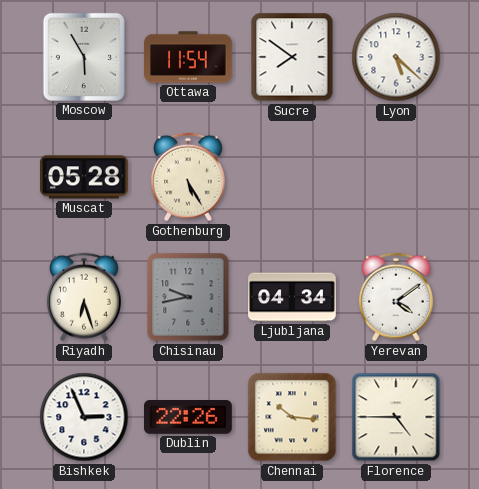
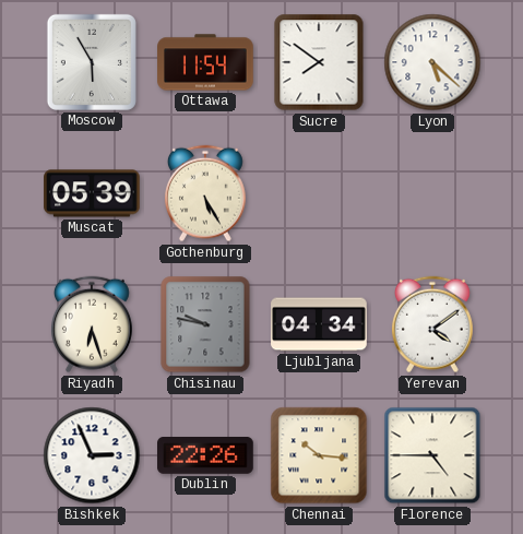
Muscat: 05:28 -> 05:39 (92, 193)
Chisinau: 9:43 -> 9:47 (205, 324)
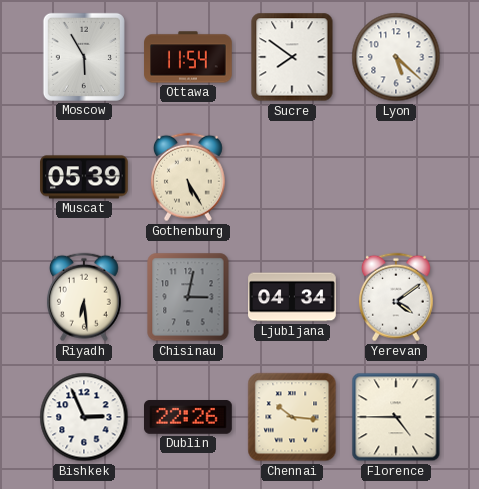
Riyadh: 6:27 -> 6:29 (84, 297)
Chisinau: 9:47 -> 3:02 (188, 297)
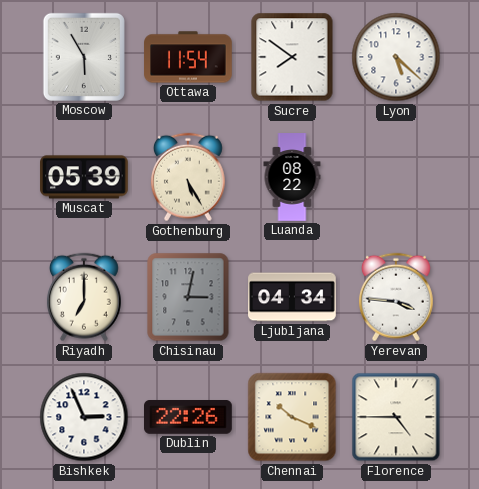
Luanda: none -> 08:22 (292, 177)
Riyadh: 6:29 -> 7:00 (84, 297)
Yerevan: 4:09 -> 3:46 (396, 297)
Chennai: 10:16 -> 10:19 (292, 417)
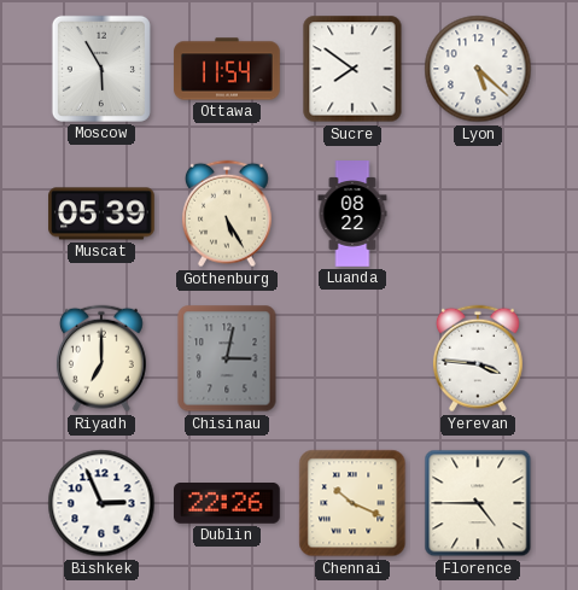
Ljubljana: 04:34 -> none (292, 297)
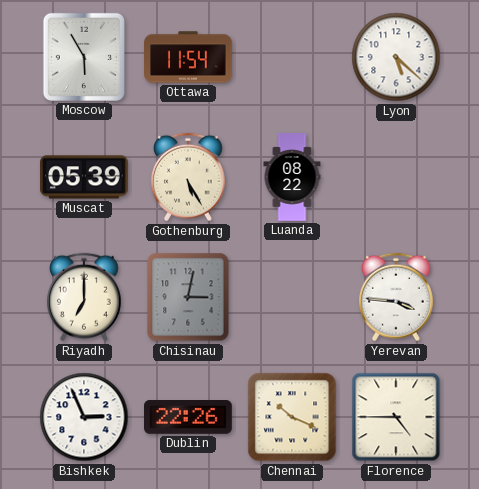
Sucre: 7:51 -> none (352, 69)
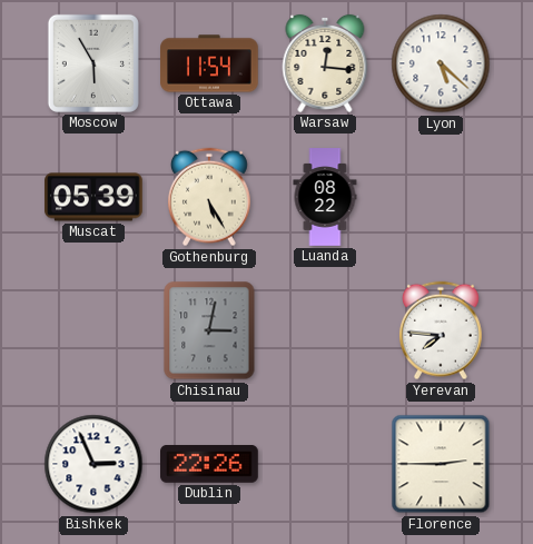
Warsaw: none -> 12:16 (325, 63)
Riyadh: 7:00 -> none (84, 297)
Yerevan: 3:46 -> 7:46 (441, 330)
Chennai: 10:19 -> none (292, 417)
Florence: 4:45 -> 2:45 (441, 464)
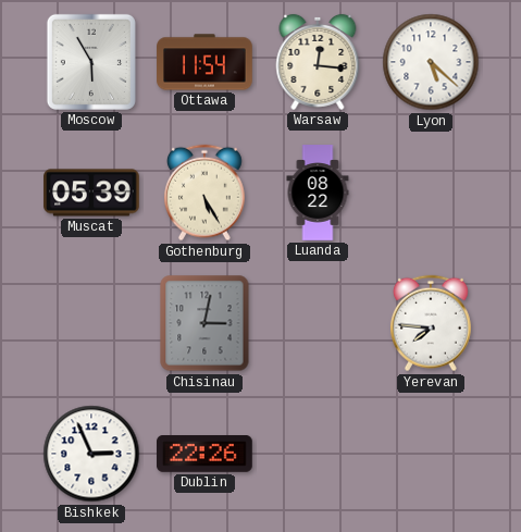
Florence: 2:45 -> none (441, 464)
